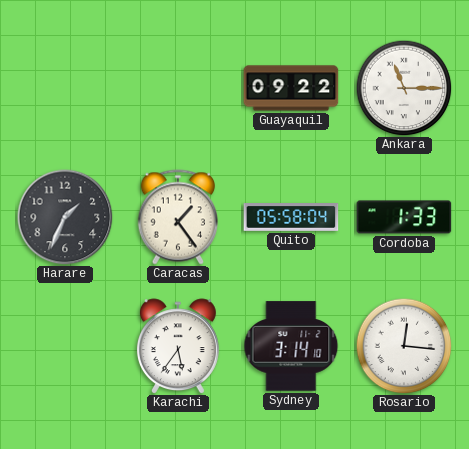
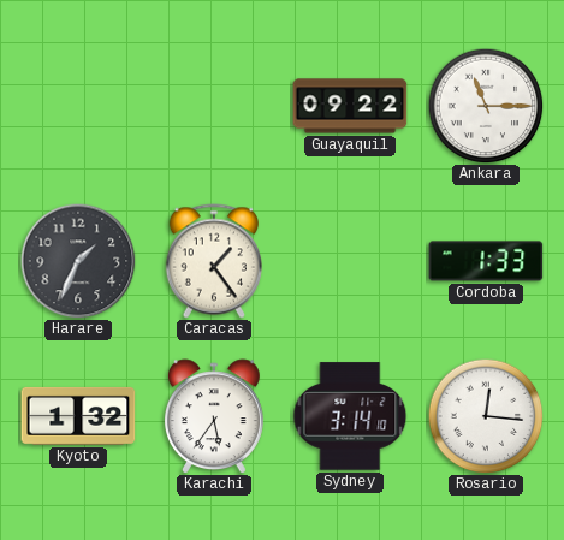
Quito: 05:58 -> none (291, 218)
Kyoto: none -> 1:32 (78, 416)
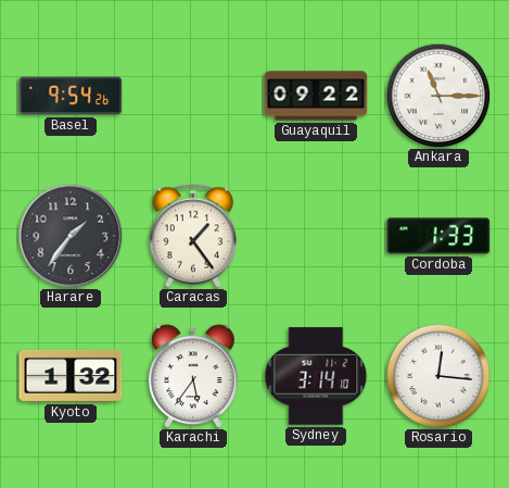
Basel: none -> 9:54 (71, 96)
Harare: 1:34 -> 1:36 (71, 236)
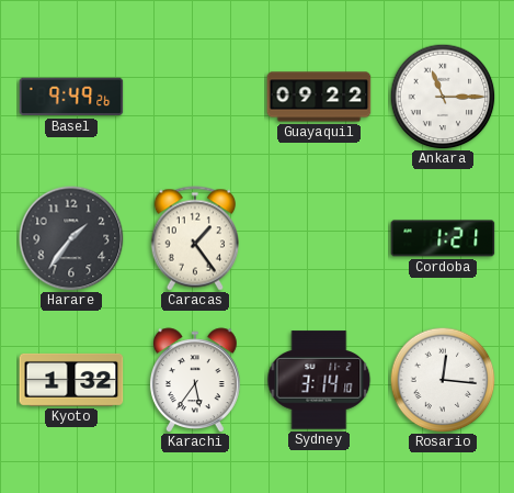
Basel: 9:54 -> 9:49 (71, 97)
Cordoba: 1:33 -> 1:21 (443, 238)
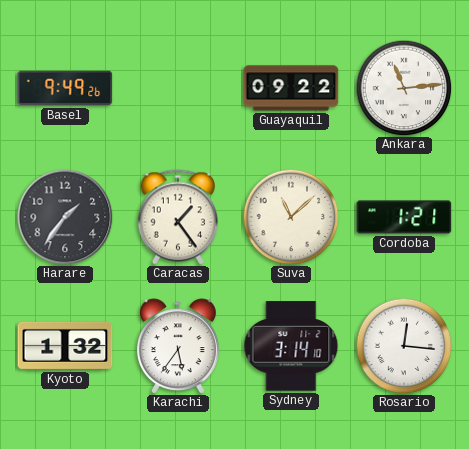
Ankara: 11:15 -> 11:14 (404, 88)
Suva: none -> 11:08 (291, 217)
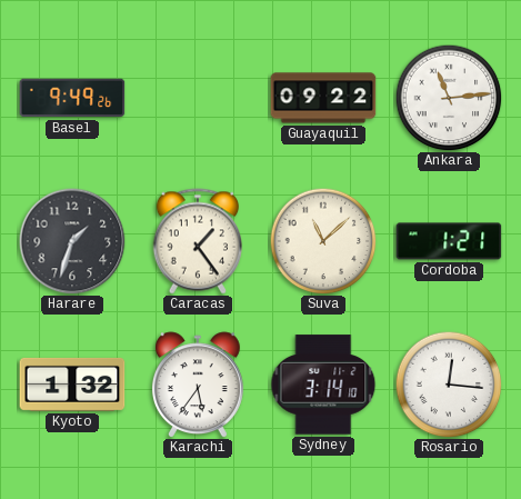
Harare: 1:36 -> 1:33 (72, 241)
